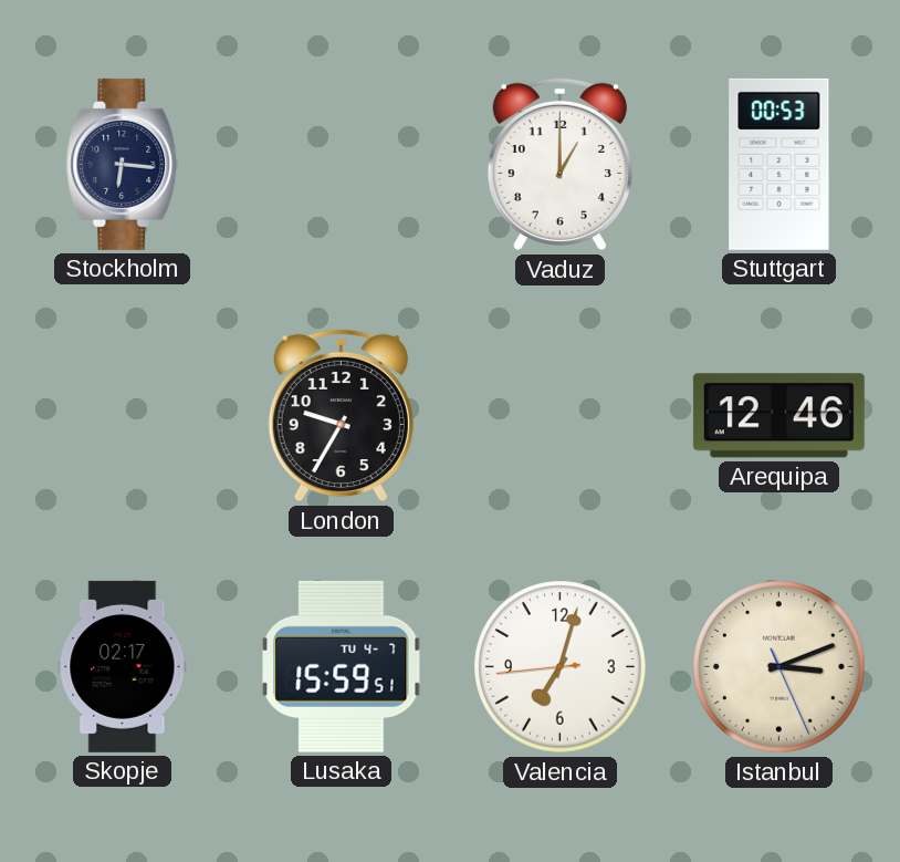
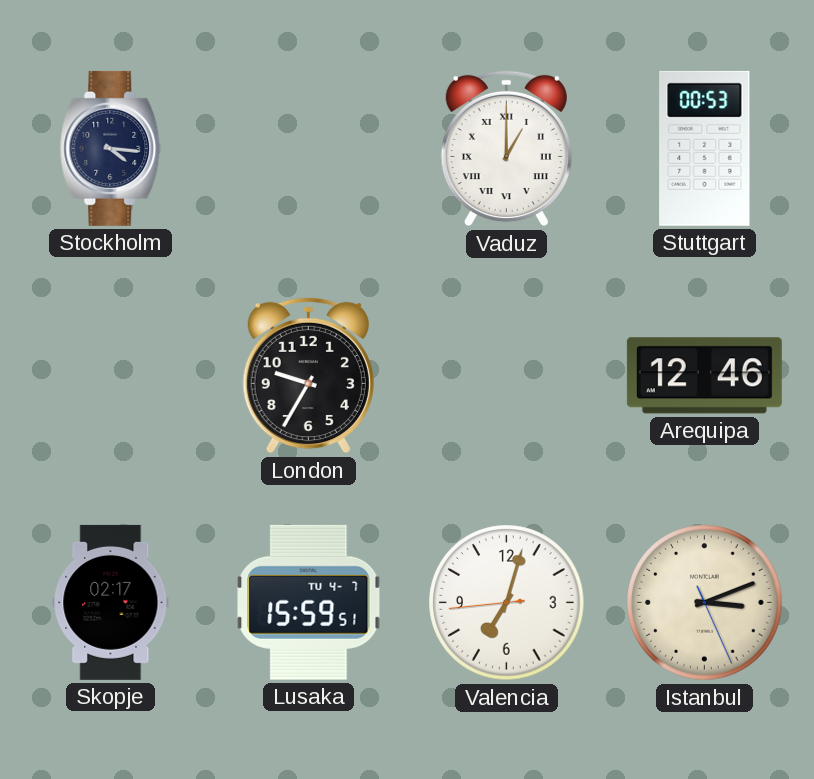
Stockholm: 6:16 -> 4:16 (111, 148)
Vaduz numerals: Arabic -> Roman (506, 149)
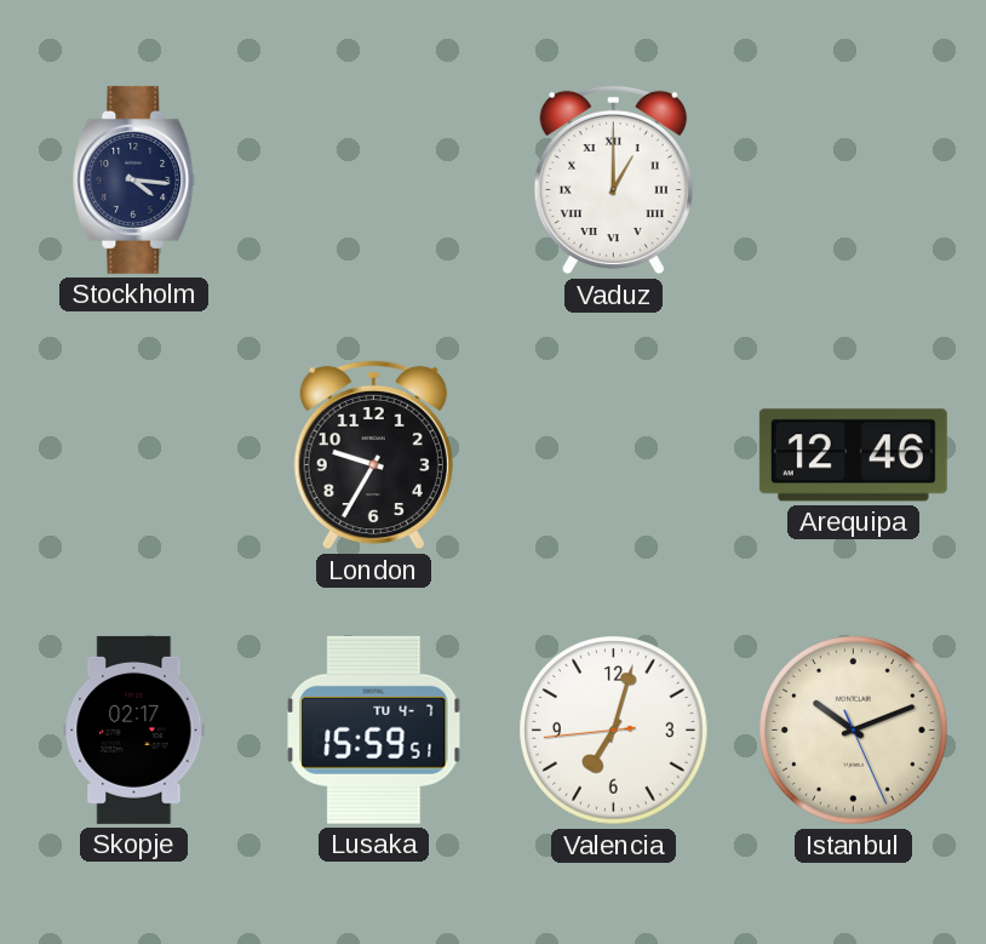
Stuttgart: 00:53 -> none (705, 148)
Istanbul: 3:11 -> 10:11 (854, 731)
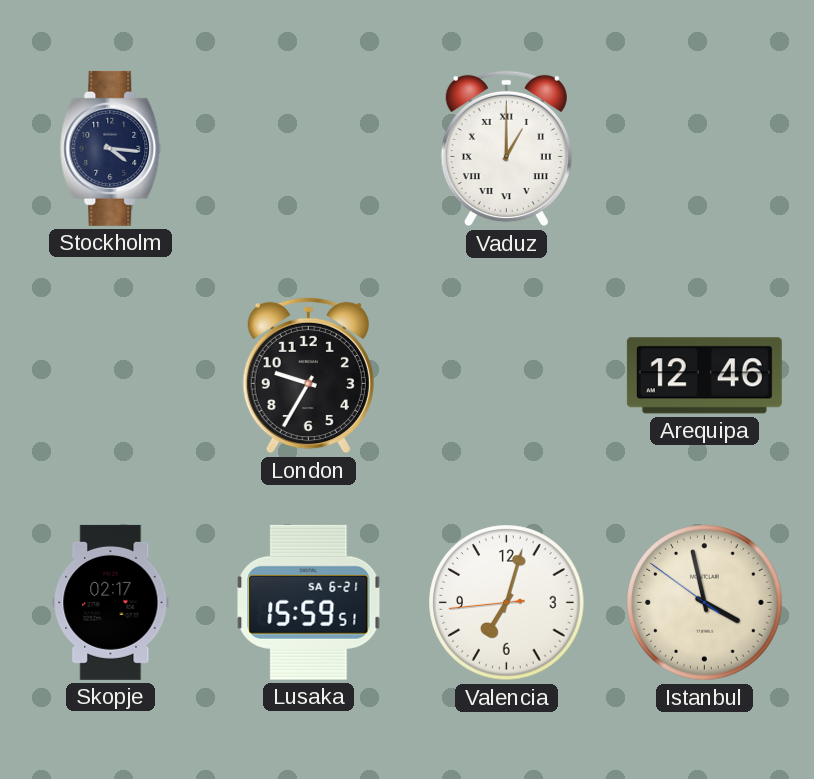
Lusaka date: TU 4-7 -> SA 6-21 (309, 602)
Istanbul: 10:11 -> 3:57 (705, 603)
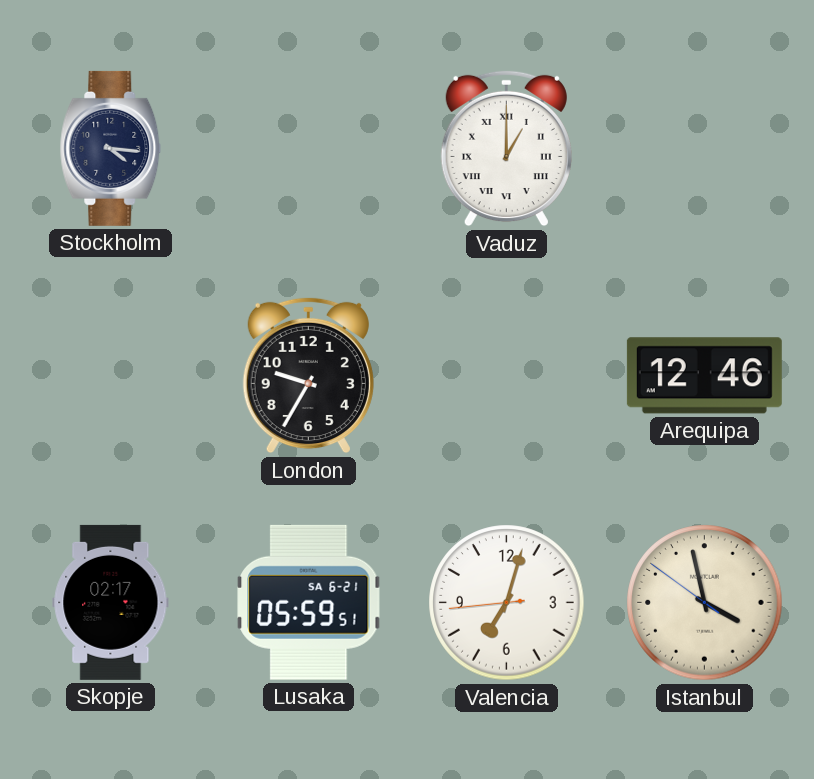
Lusaka: 15:59 -> 05:59 (309, 602)
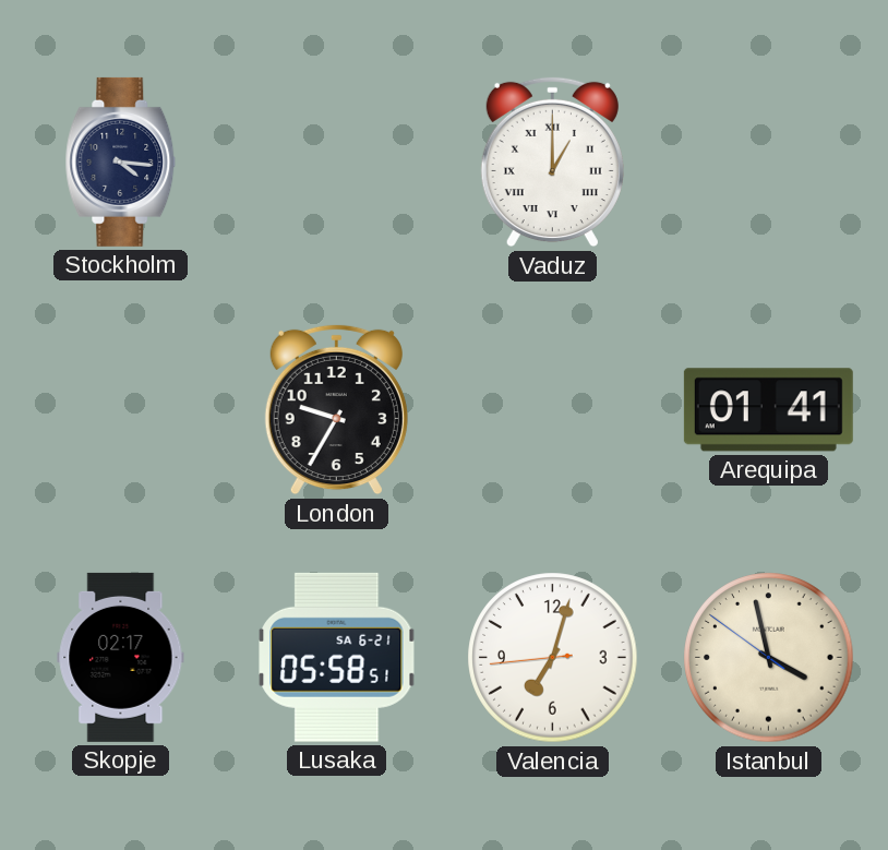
Arequipa: 12:46 -> 01:41 (768, 410)
Lusaka: 05:59 -> 05:58 (337, 657)
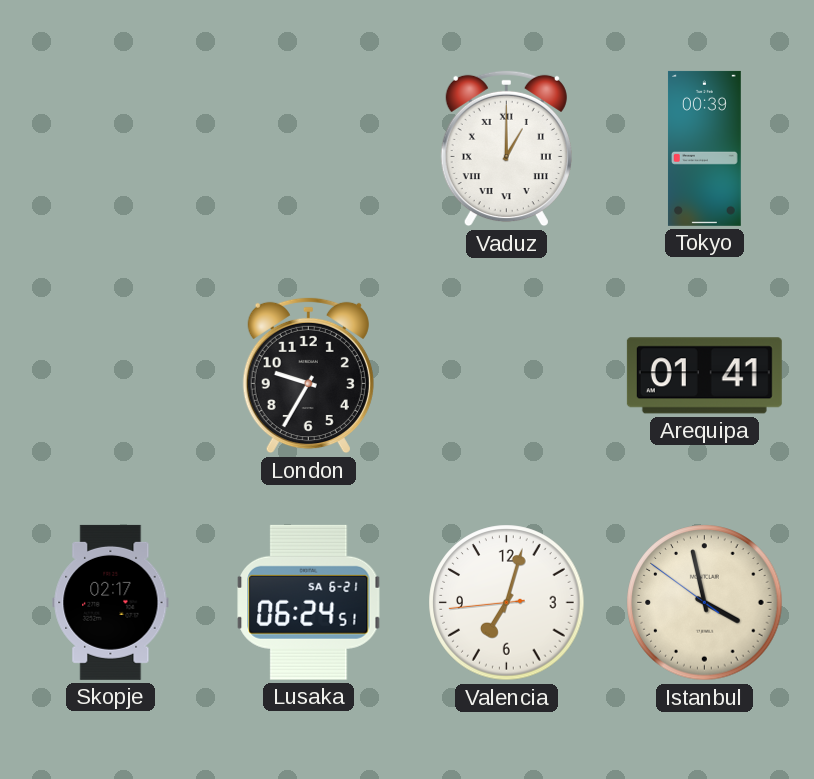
Stockholm: 4:16 -> none (121, 161)
Tokyo: none -> 00:39 (704, 148)
Lusaka: 05:58 -> 06:24 (309, 602)
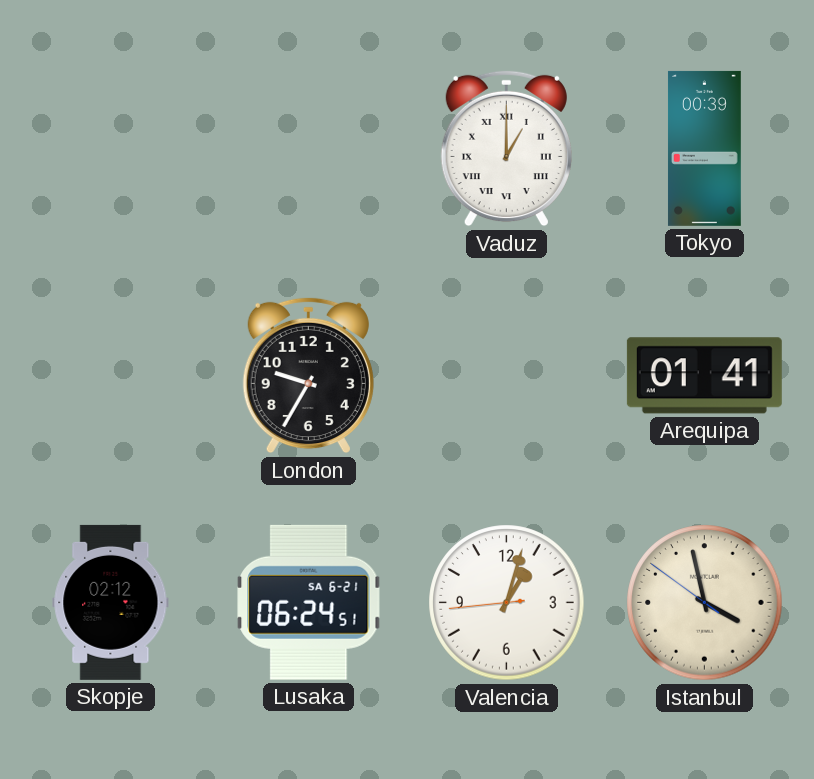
Skopje: 02:17 -> 02:12 (111, 602)
Valencia: 7:02 -> 1:02 (507, 603)
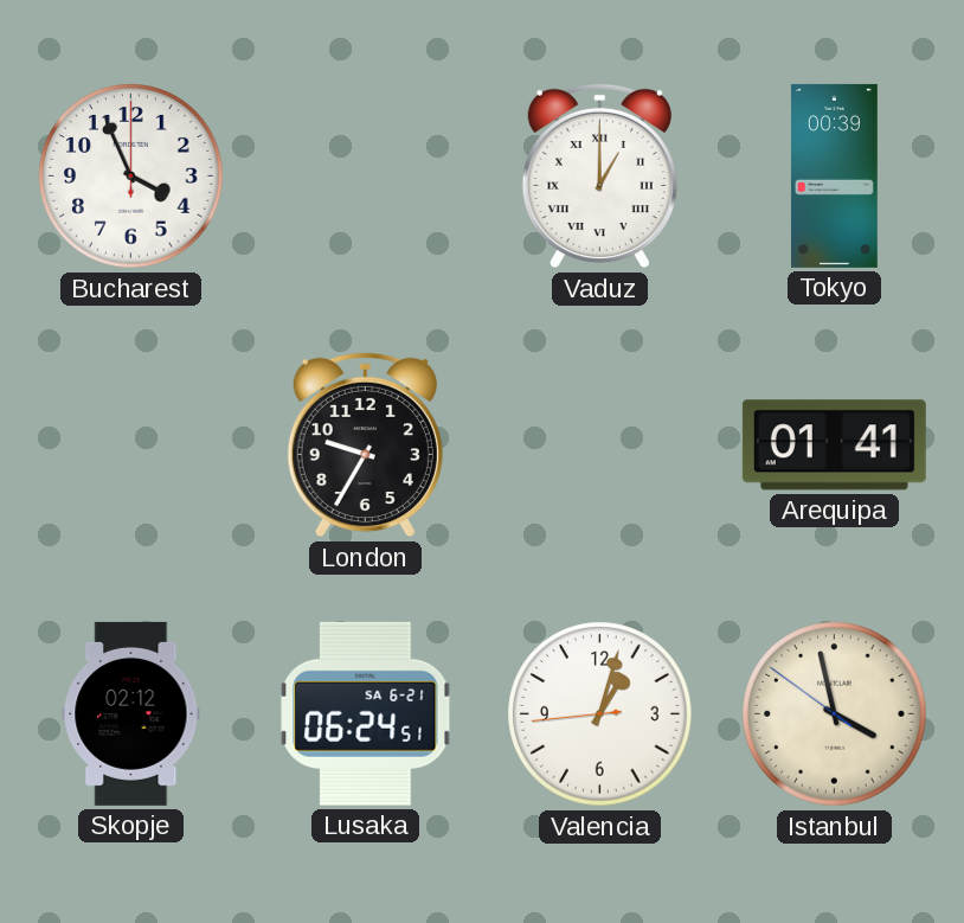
Bucharest: none -> 3:56 (131, 177)
